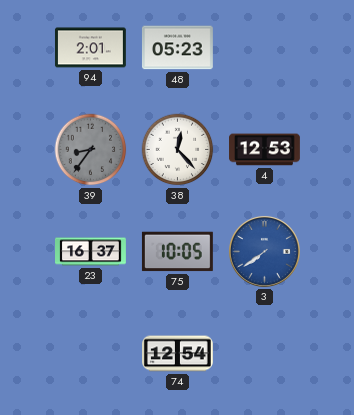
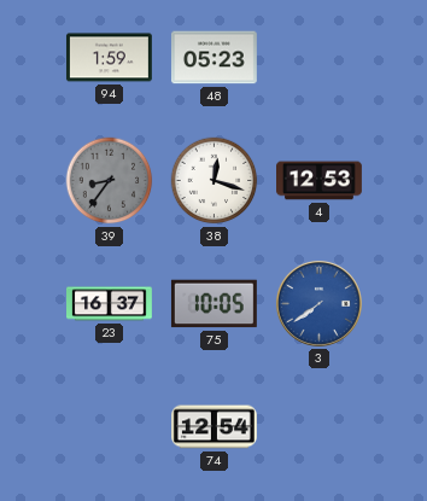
94: 2:01 -> 1:59 (109, 58)
38: 12:23 -> 12:18 (215, 181)
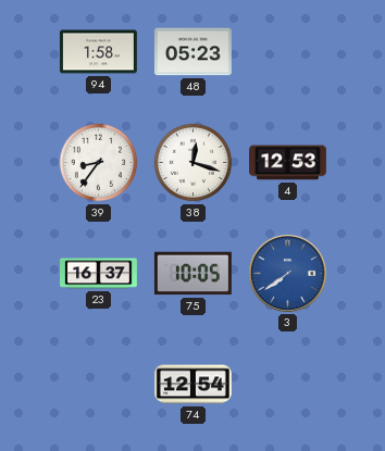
94: 1:59 -> 1:58 (98, 52)
39 dial: grey -> white (99, 163)
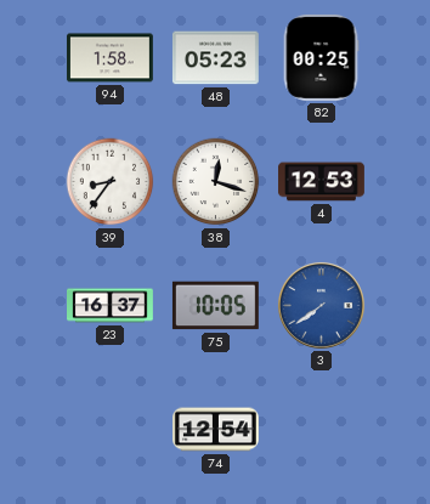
82: none -> 00:25 (321, 57)
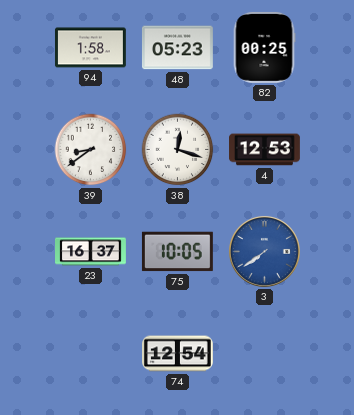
39: 8:36 -> 8:39 (91, 150)
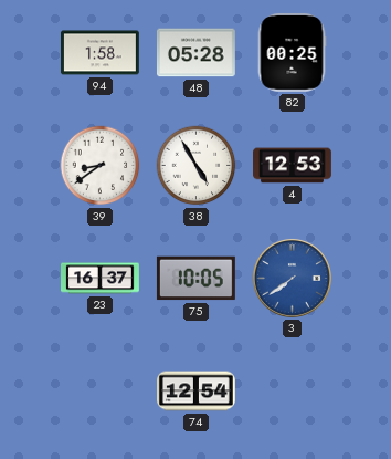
48: 05:23 -> 05:28 (196, 53)
38: 12:18 -> 4:55 (197, 166)
